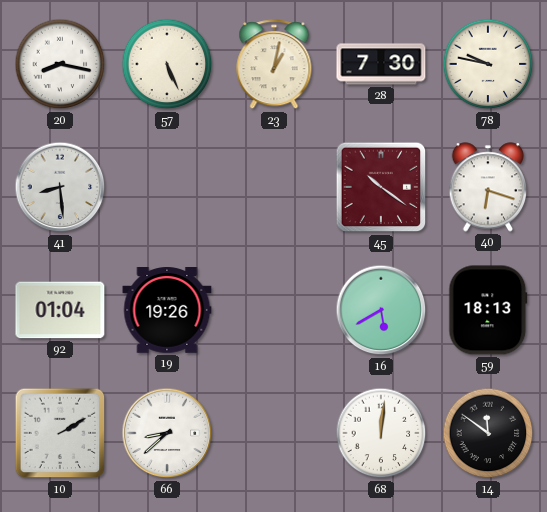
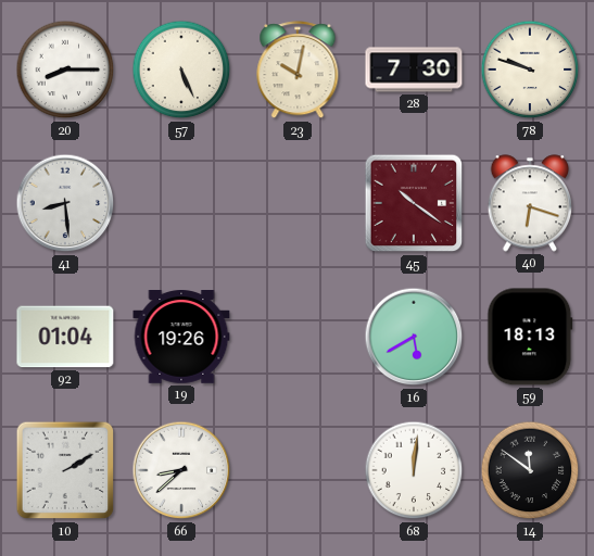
20: 8:17 -> 8:15 (65, 69)
23: 1:02 -> 10:02 (298, 71)
78: 9:47 -> 9:48 (530, 69)
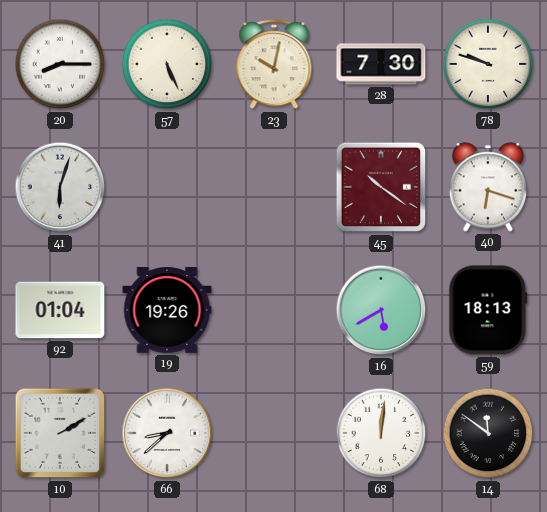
41: 8:29 -> 6:03 (60, 187)
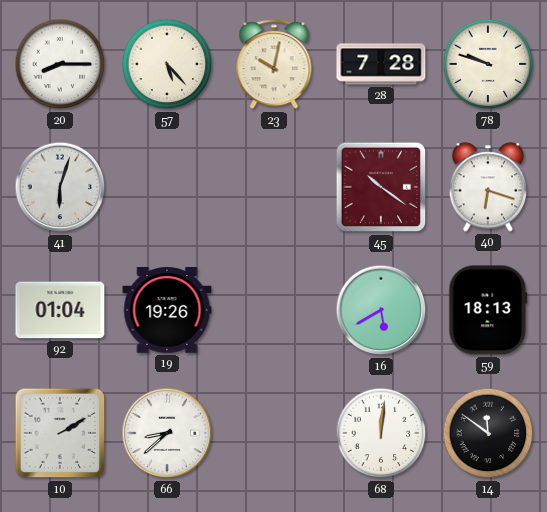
57: 5:26 -> 5:23 (167, 64)
28: 7:30 -> 7:28 (381, 64)
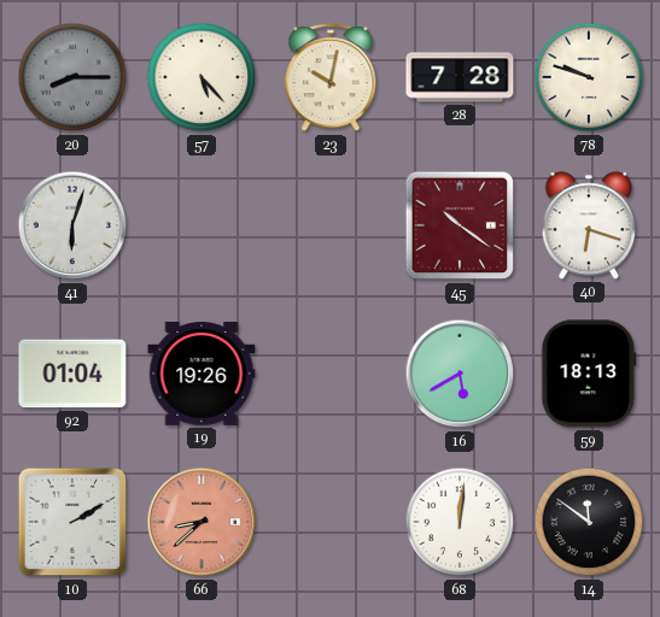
20 dial: white -> grey (72, 77)
66 dial: white -> salmon (201, 522)
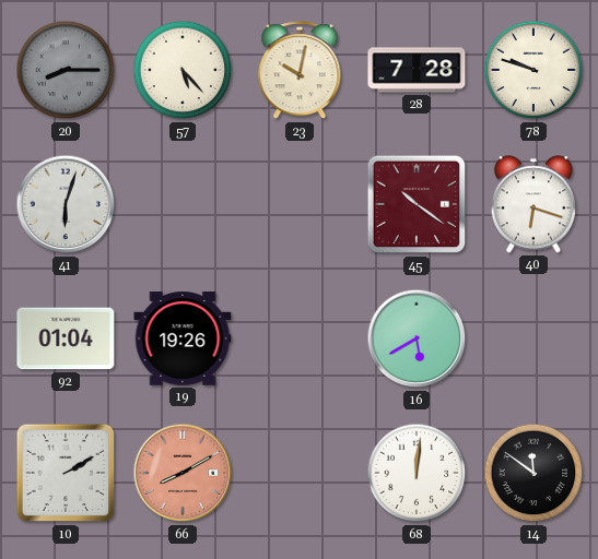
59: 18:13 -> none (589, 374)
66: 8:38 -> 8:10 (183, 473)
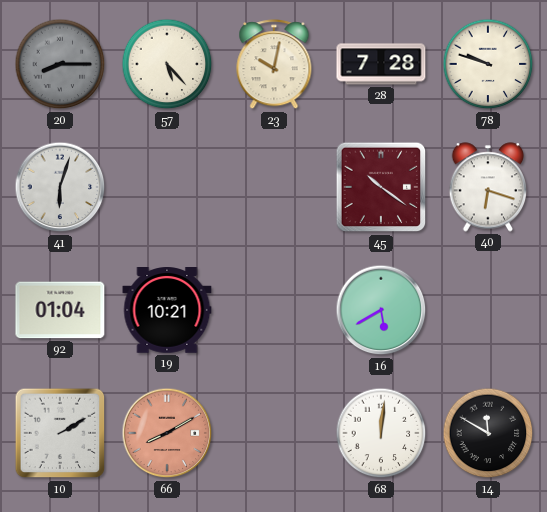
19: 19:26 -> 10:21 (167, 311)
14: 11:51 -> 11:50 (488, 433)
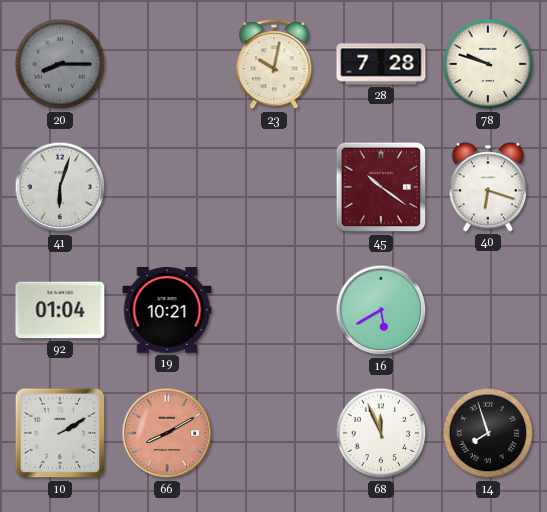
57: 5:23 -> none (167, 64)
68: 12:01 -> 11:56 (381, 433)
14: 11:50 -> 7:57 (488, 433)
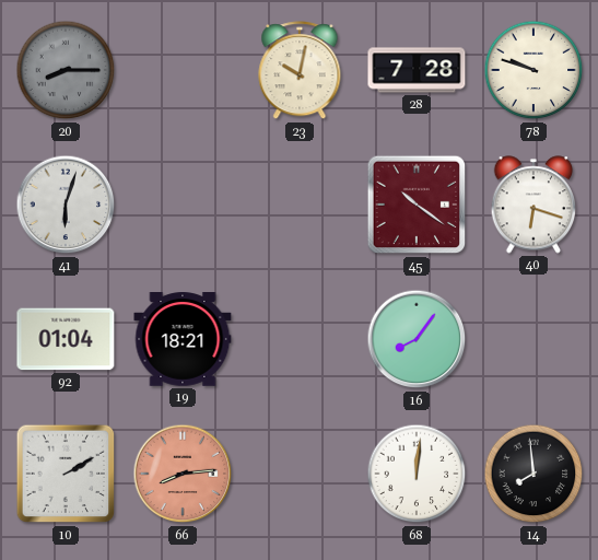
19: 10:21 -> 18:21 (183, 340)
16: 5:40 -> 8:06 (417, 339)
66: 8:10 -> 8:14 (183, 474)
68: 11:56 -> 12:01 (417, 474)
14: 7:57 -> 7:59 (533, 474)
